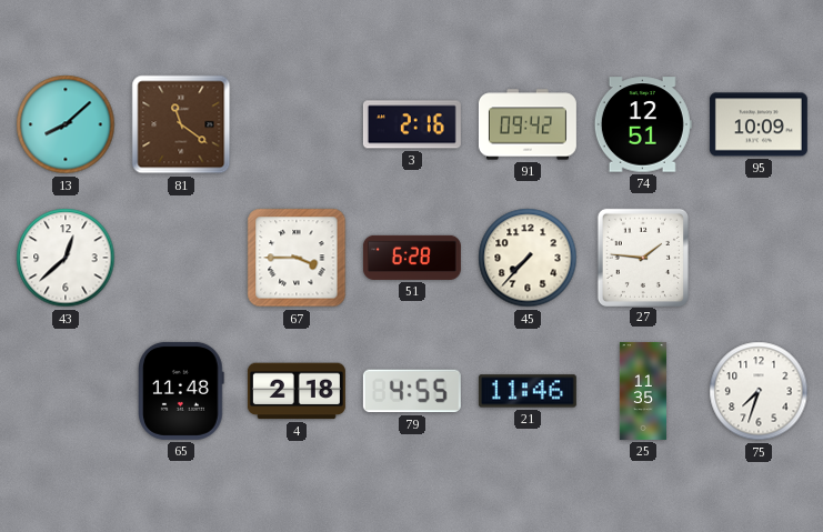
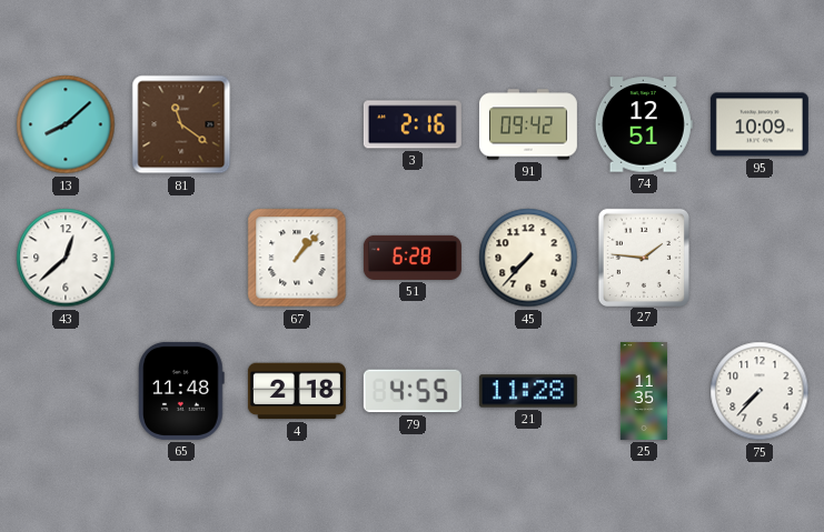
67: 3:45 -> 1:07 (297, 258)
21: 11:46 -> 11:28 (528, 391)
75: 7:33 -> 7:37 (760, 391)
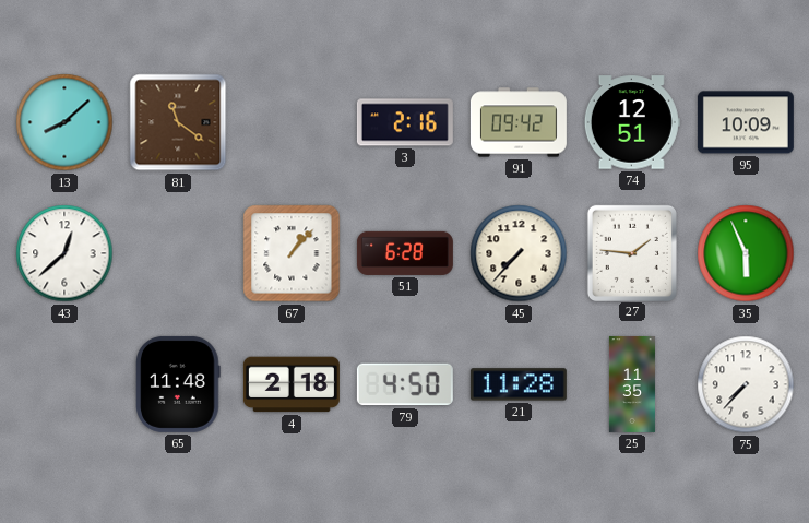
35: none -> 5:56 (746, 253)
79: 4:55 -> 4:50 (405, 384)
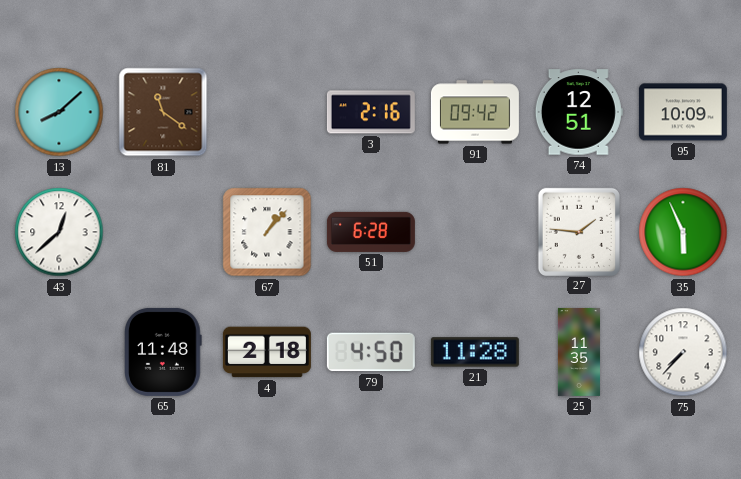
45: 7:37 -> none (519, 253)
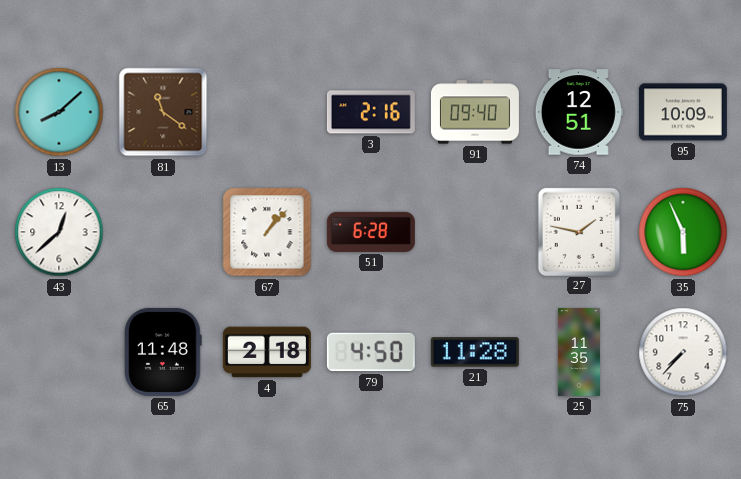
91: 09:42 -> 09:40 (475, 112)
27: 1:46 -> 1:47 (579, 231)
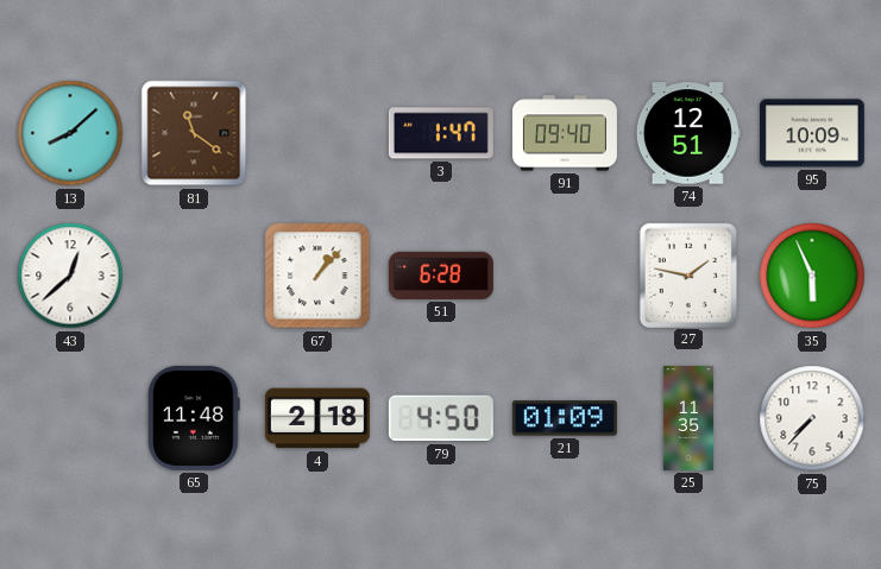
3: 2:16 -> 1:47 (441, 133)
21: 11:28 -> 01:09 (565, 418)
